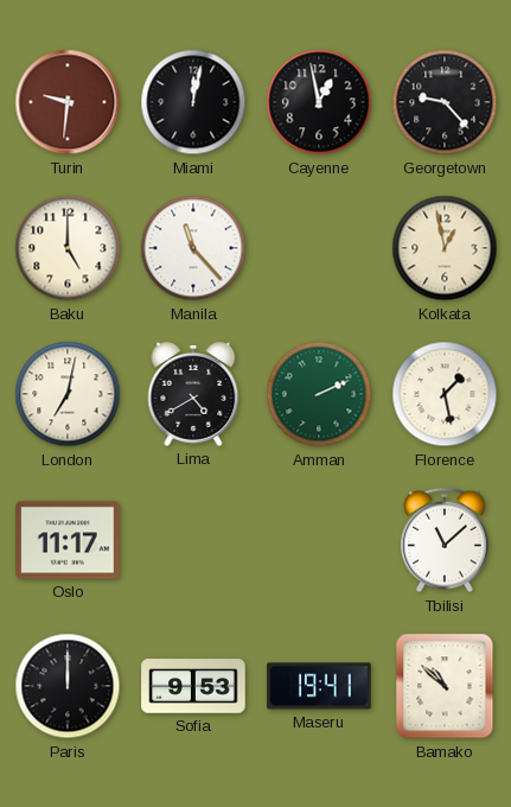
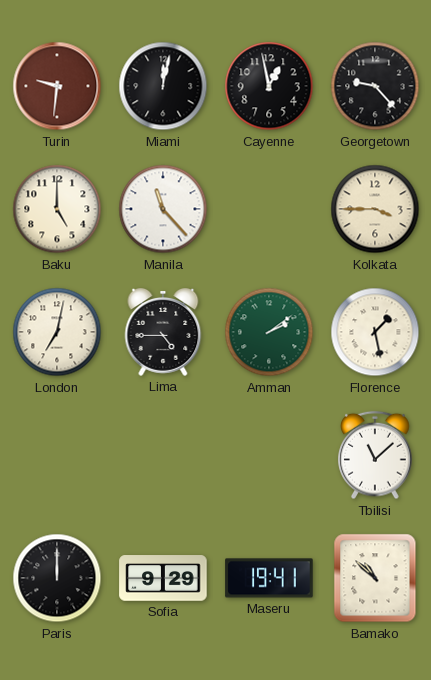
Kolkata: 12:58 -> 3:45 (375, 209)
Lima: 4:40 -> 4:45 (163, 333)
Amman: 2:11 -> 2:09 (269, 332)
Oslo: 11:17 -> none (68, 540)
Sofia: 9:53 -> 9:29 (163, 578)
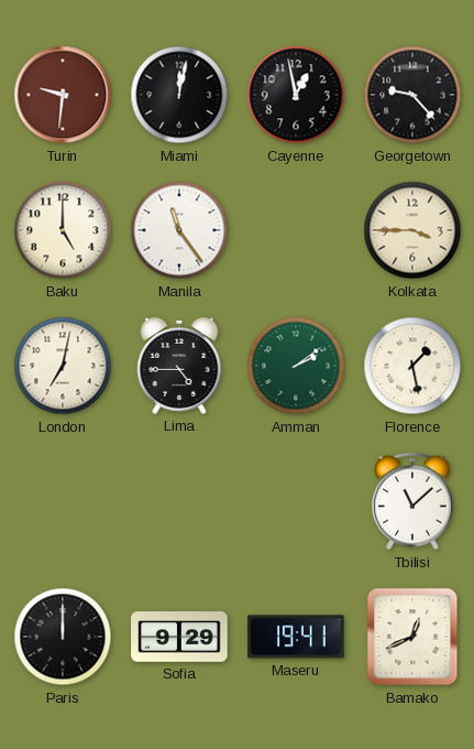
Manila: 11:23 -> 11:24 (179, 230)
Bamako: 10:52 -> 12:41 (412, 637)
